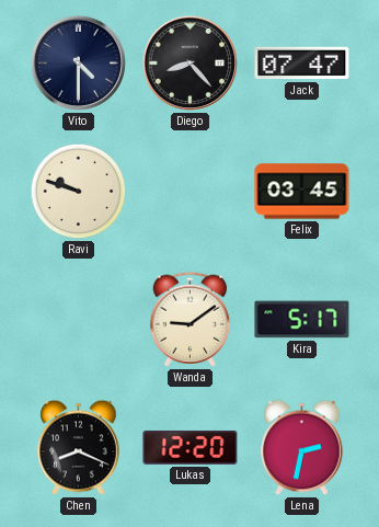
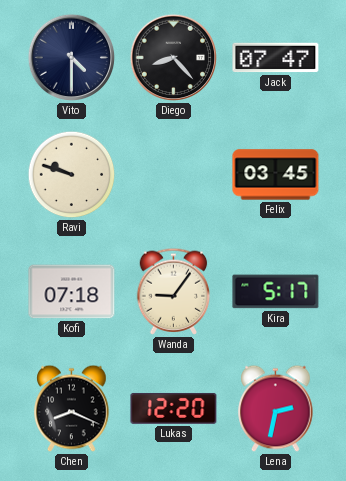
Kofi: none -> 07:18 (72, 292)
Wanda: 9:09 -> 9:06 (174, 291)
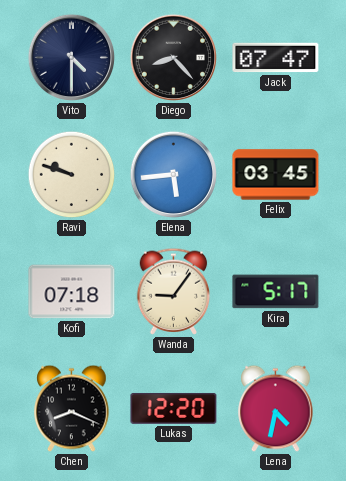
Elena: none -> 5:44 (174, 175)
Lena: 2:32 -> 4:32 (276, 409)
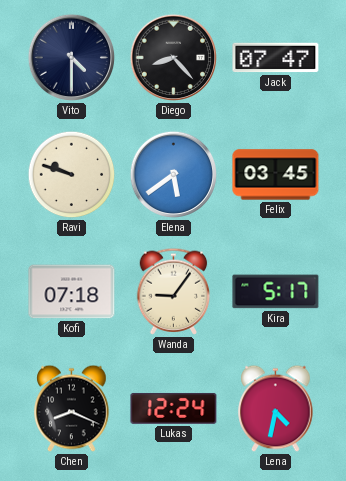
Elena: 5:44 -> 5:39 (174, 175)
Lukas: 12:20 -> 12:24 (174, 408)
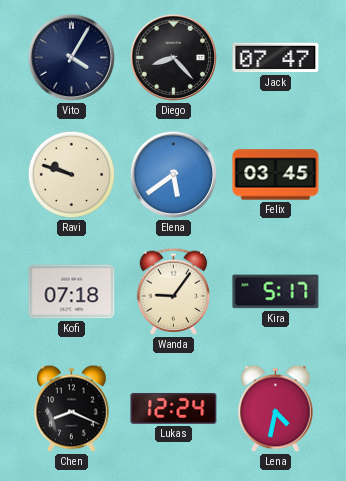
Vito: 4:30 -> 4:05 (72, 58)
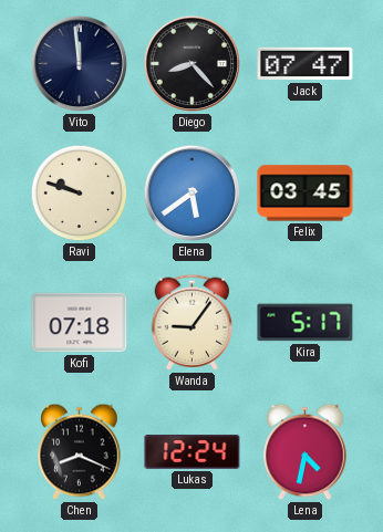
Vito: 4:05 -> 11:59 (80, 64)
